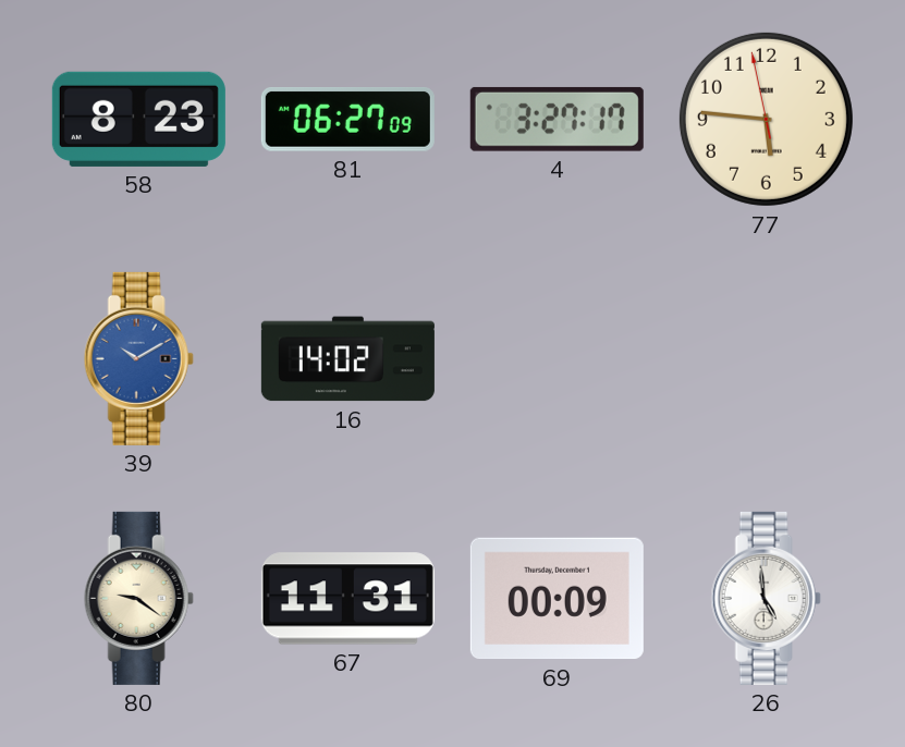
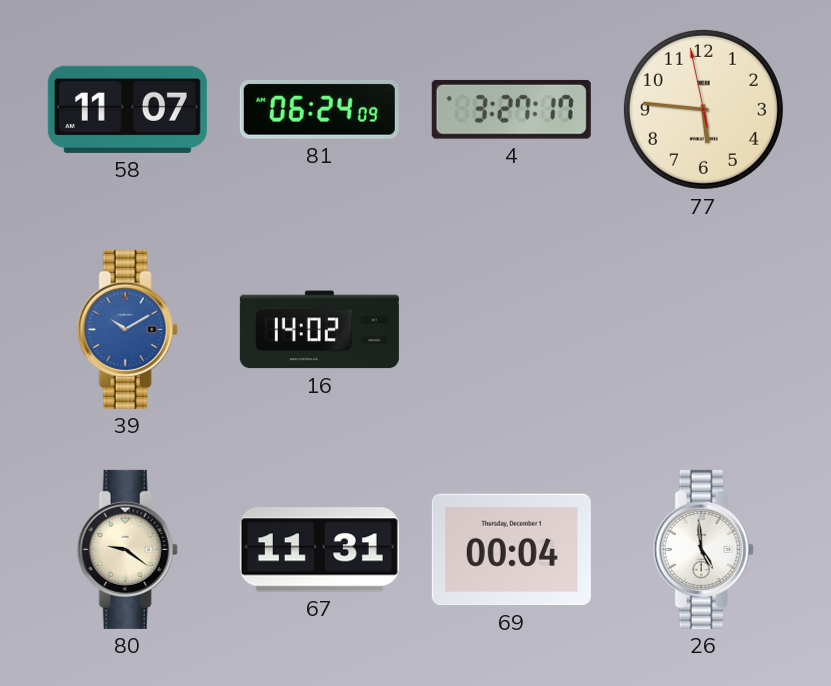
58: 8:23 -> 11:07 (127, 109)
81: 06:27 -> 06:24 (319, 110)
69: 00:09 -> 00:04 (511, 550)
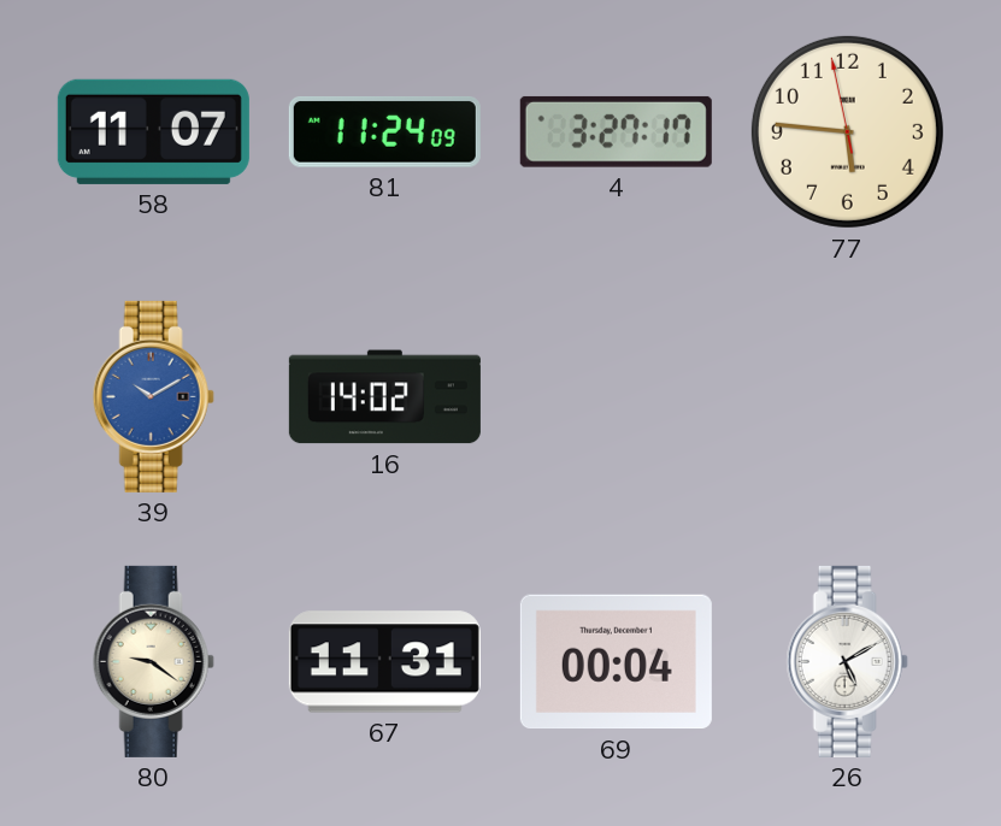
81: 06:24 -> 11:24 (384, 132)
26: 4:59 -> 5:10 (847, 661)
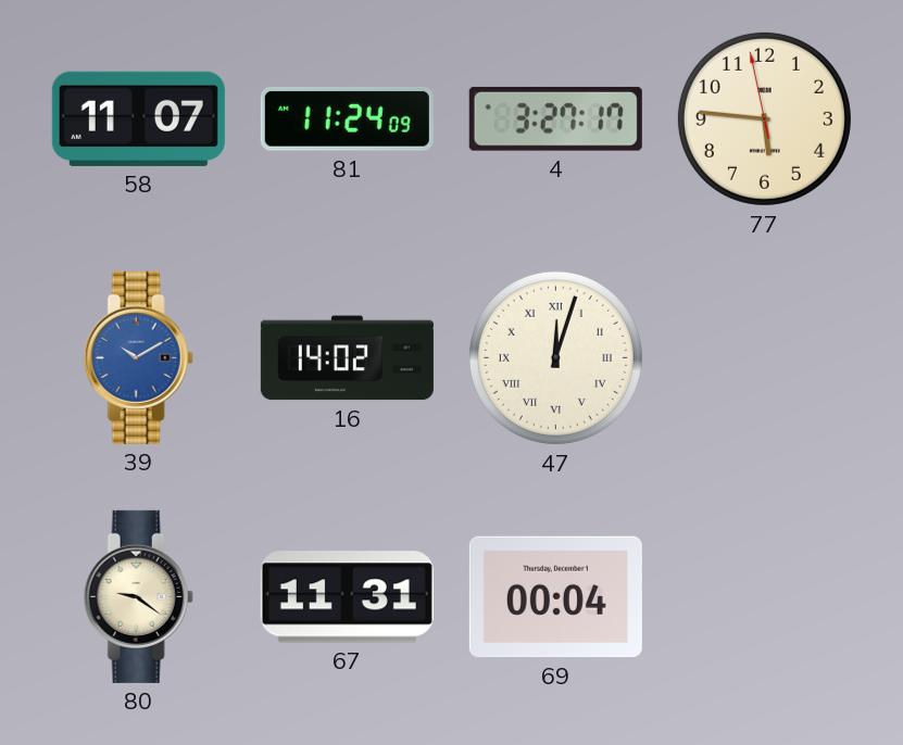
47: none -> 12:03 (555, 357)
26: 5:10 -> none (847, 661)
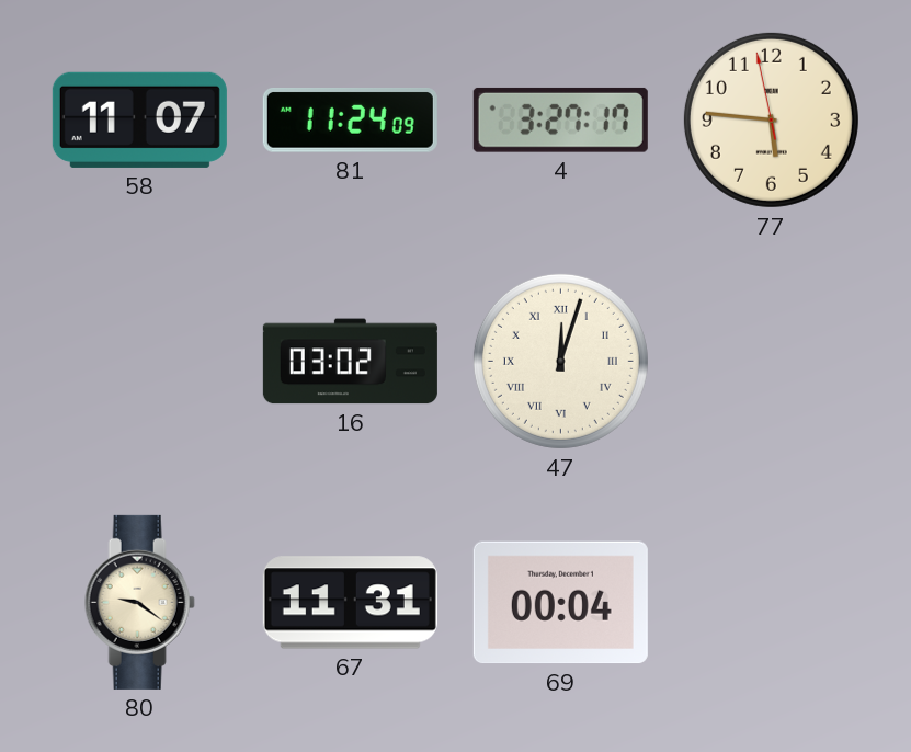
39: 10:10 -> none (138, 357)
16: 14:02 -> 03:02 (350, 362)
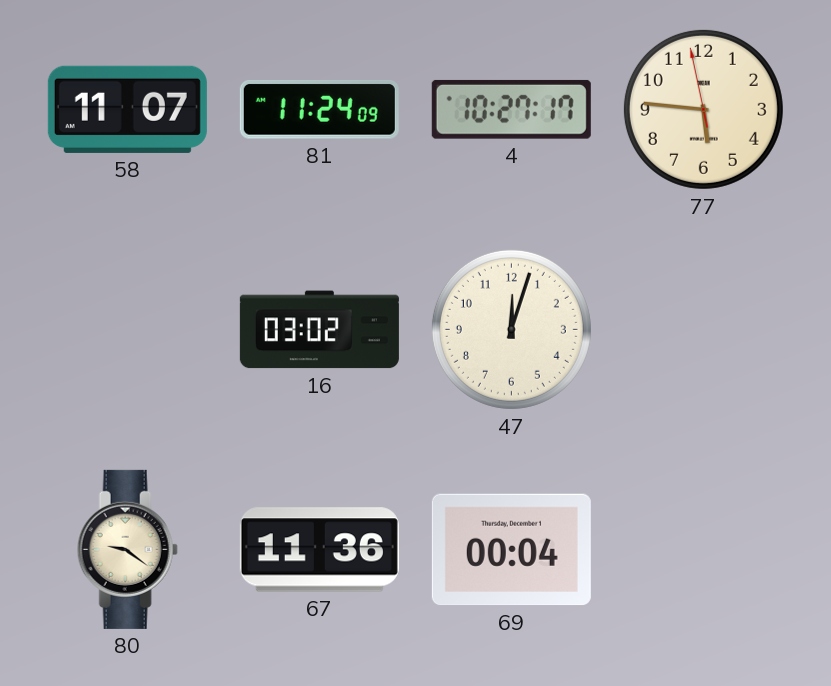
4: 3:27 -> 10:27 (511, 109)
47 numerals: Roman -> Arabic (511, 329)
67: 11:31 -> 11:36 (319, 550)
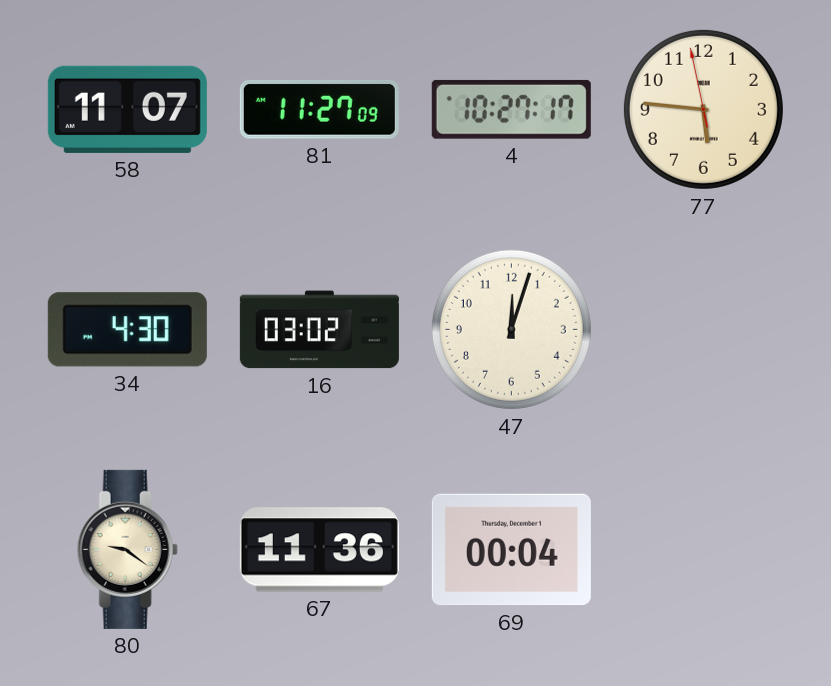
81: 11:24 -> 11:27 (319, 110)
34: none -> 4:30 (127, 330)
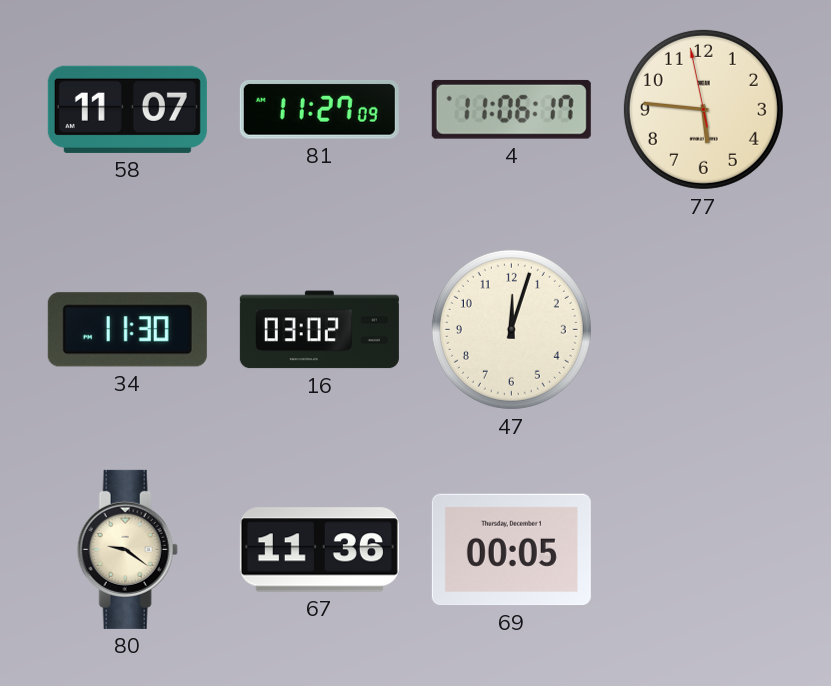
4: 10:27 -> 11:06 (511, 109)
34: 4:30 -> 11:30 (127, 330)
69: 00:04 -> 00:05 (511, 550)
